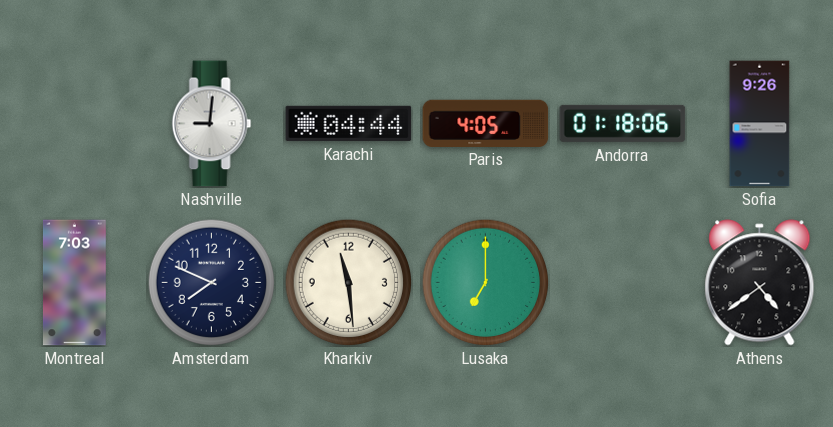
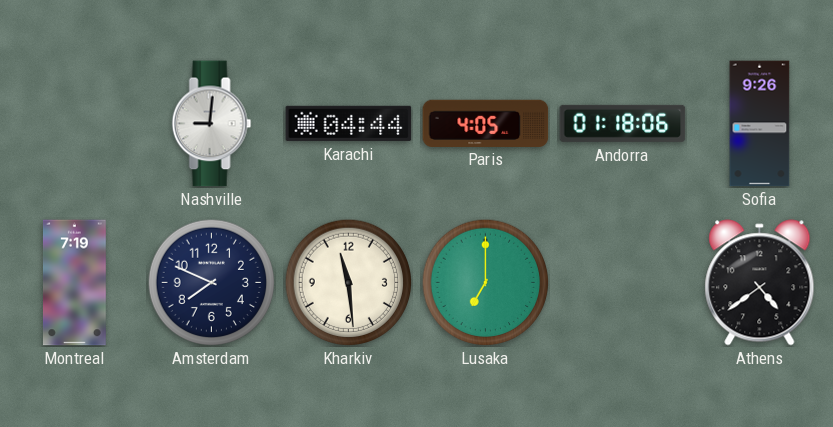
Montreal: 7:03 -> 7:19 (74, 283)
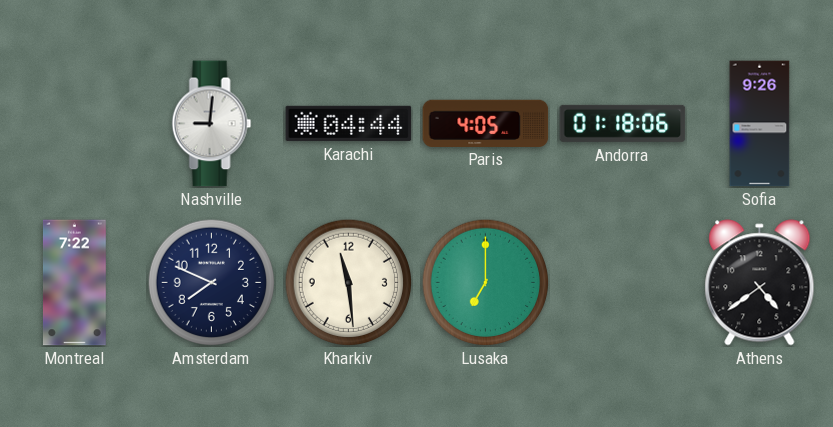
Montreal: 7:19 -> 7:22 (74, 283)
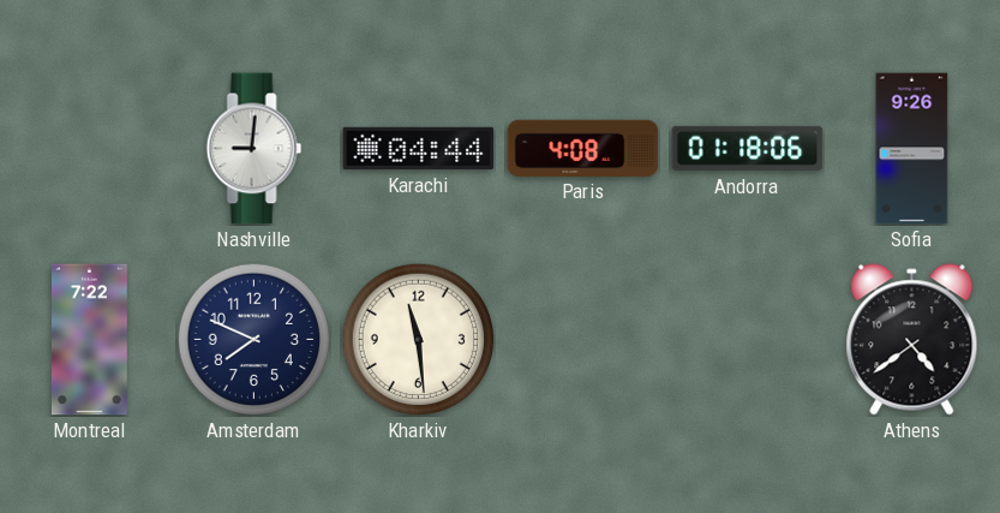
Paris: 4:05 -> 4:08 (583, 148)
Lusaka: 7:00 -> none (485, 282)
